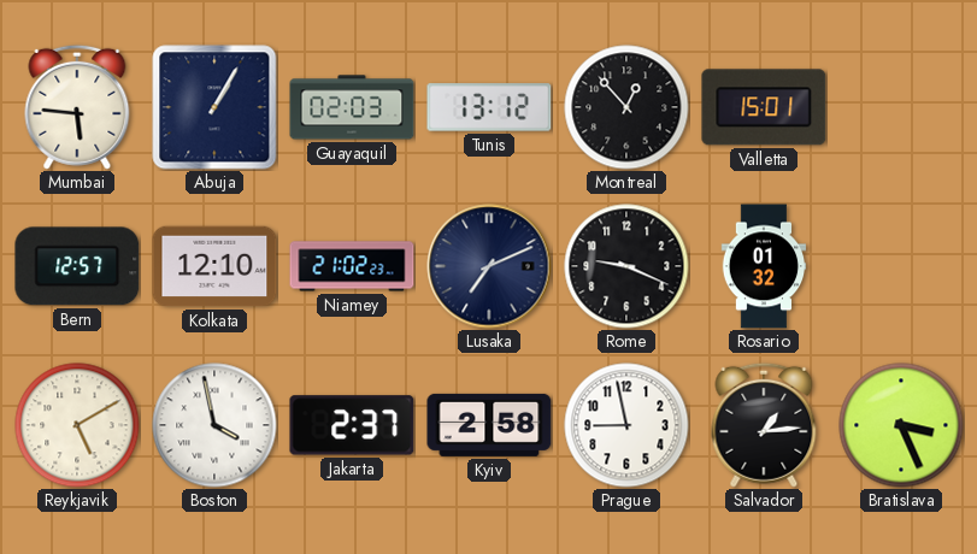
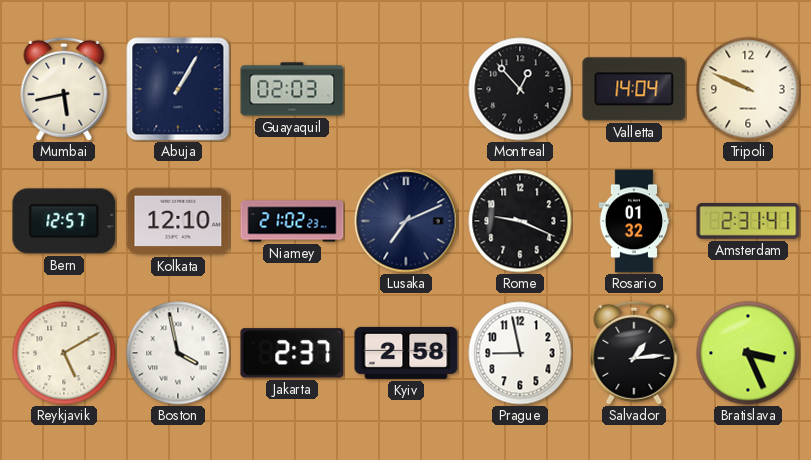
Mumbai: 5:46 -> 5:43 (64, 89)
Tunis: 13:12 -> none (489, 107)
Valletta: 15:01 -> 14:04 (634, 89)
Tripoli: none -> 9:49 (748, 89)
Amsterdam: none -> 2:31 (748, 222)
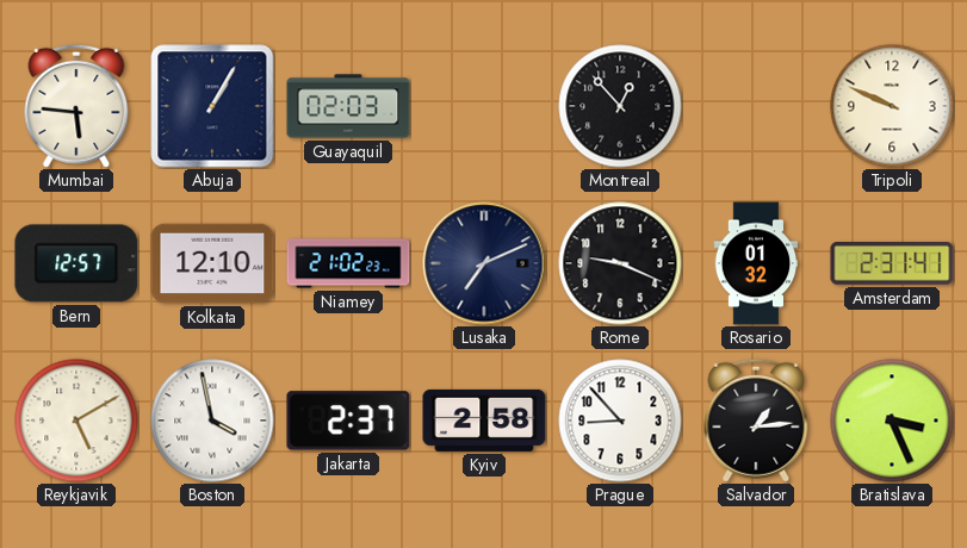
Mumbai: 5:43 -> 5:46 (76, 106)
Valletta: 14:04 -> none (634, 89)
Prague: 8:58 -> 8:53 (620, 421)
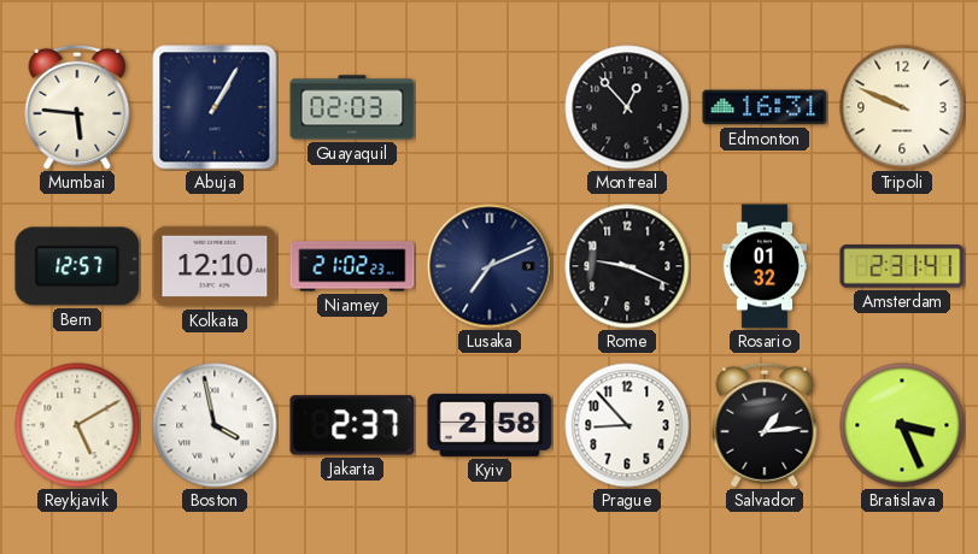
Edmonton: none -> 16:31 (765, 107)
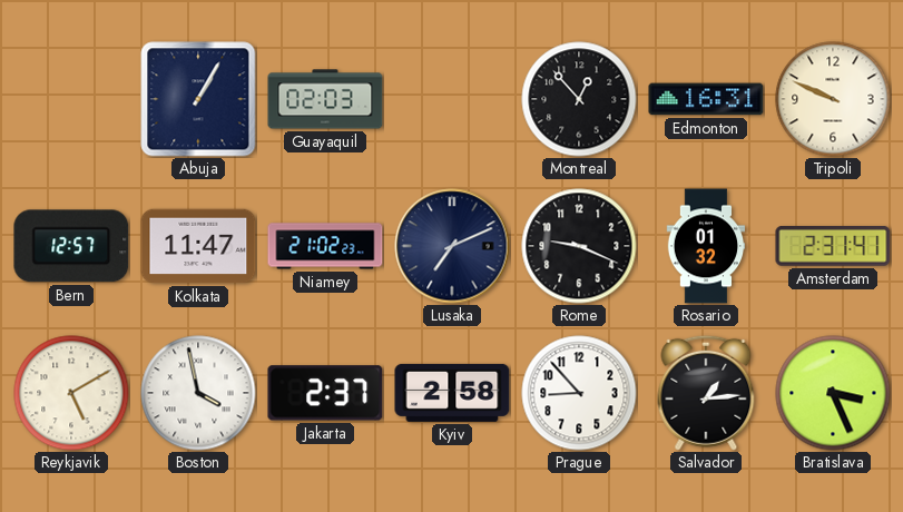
Mumbai: 5:46 -> none (77, 107)
Kolkata: 12:10 -> 11:47 (198, 246)
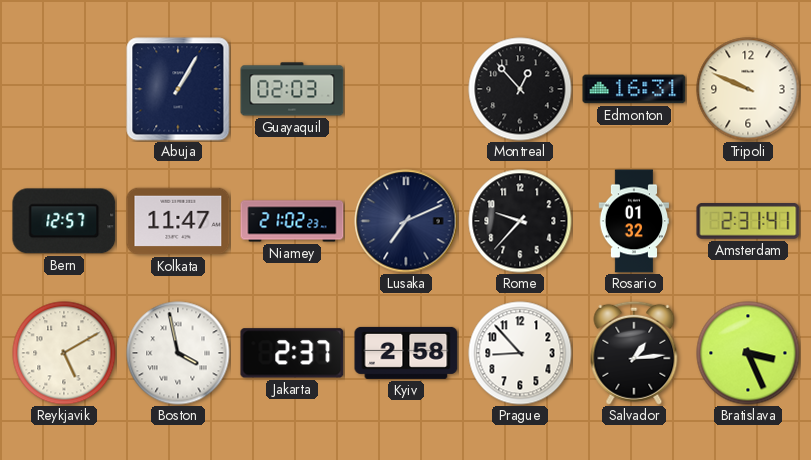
Rome: 9:19 -> 9:37 (520, 221)
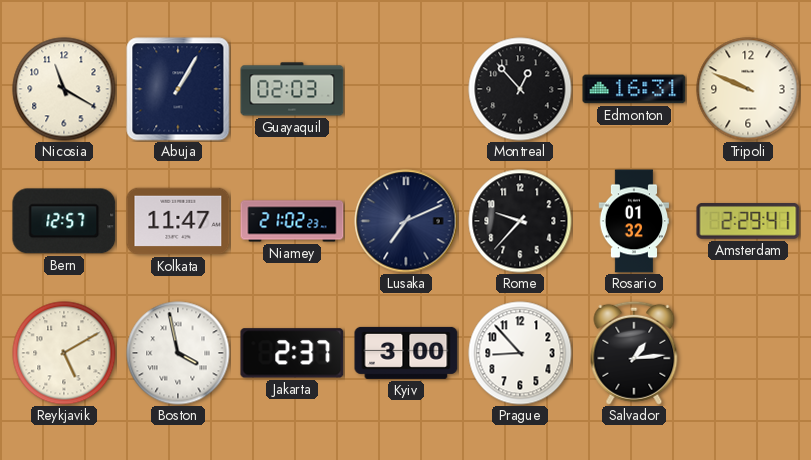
Nicosia: none -> 11:20 (64, 89)
Amsterdam: 2:31 -> 2:29 (748, 222)
Kyiv: 2:58 -> 3:00 (406, 353)
Bratislava: 3:26 -> none (748, 353)
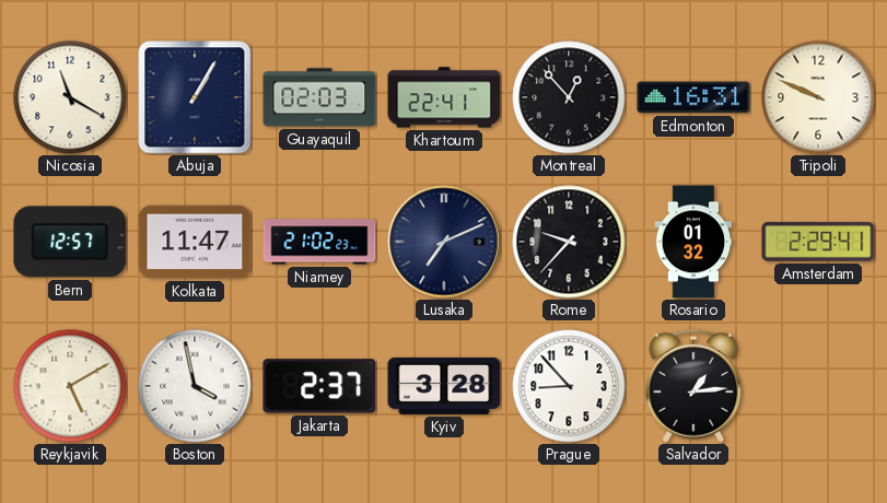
Khartoum: none -> 22:41 (444, 97)
Kyiv: 3:00 -> 3:28 (444, 386)
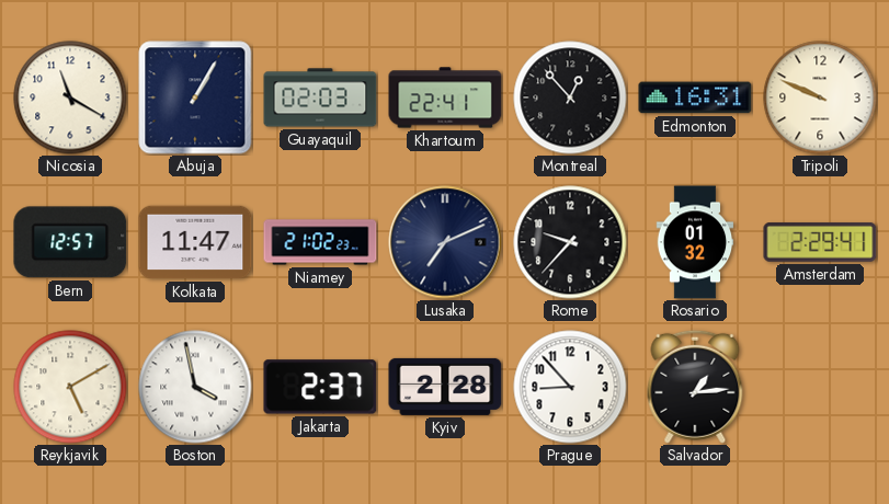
Kyiv: 3:28 -> 2:28 (445, 387)
